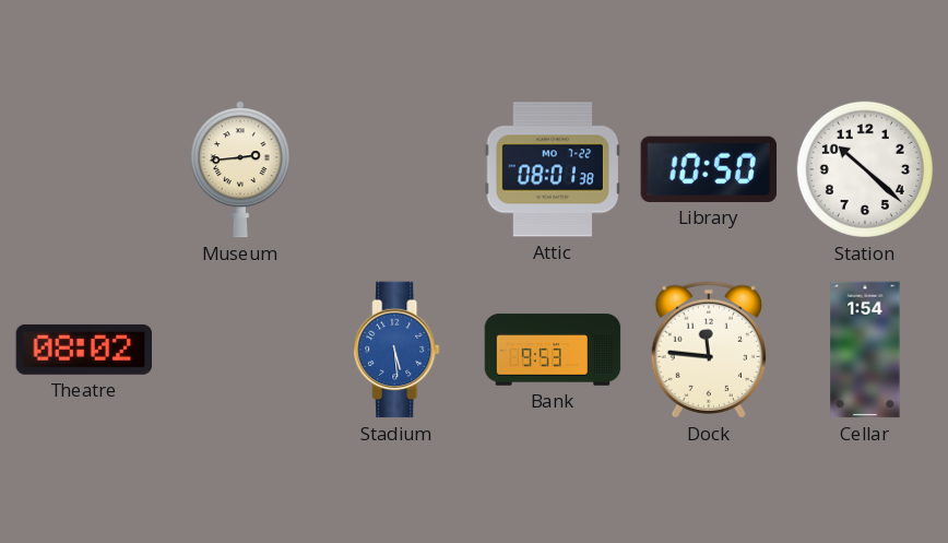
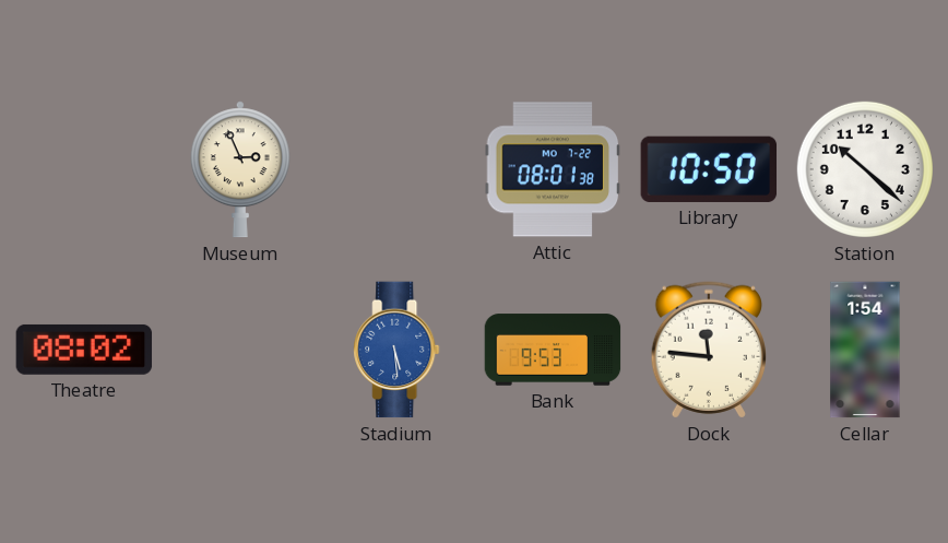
Museum: 2:44 -> 2:56 (240, 169)
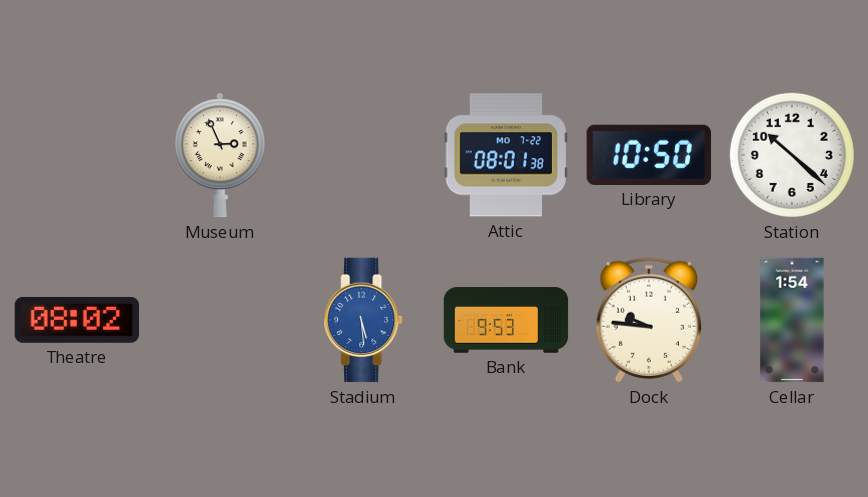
Dock: 11:46 -> 9:46 (648, 320)
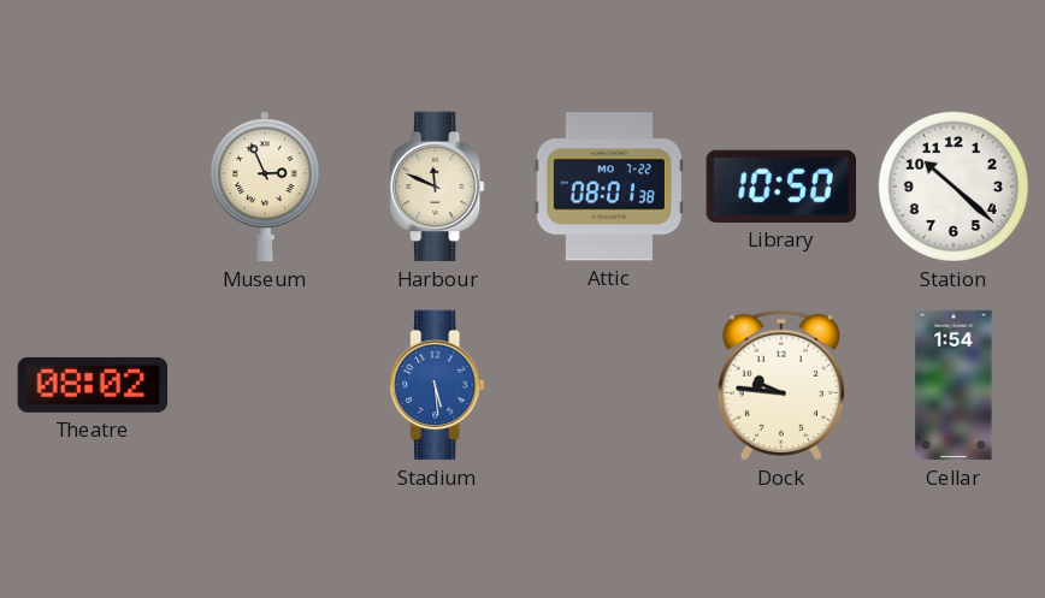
Harbour: none -> 11:49 (437, 186)
Bank: 9:53 -> none (506, 320)
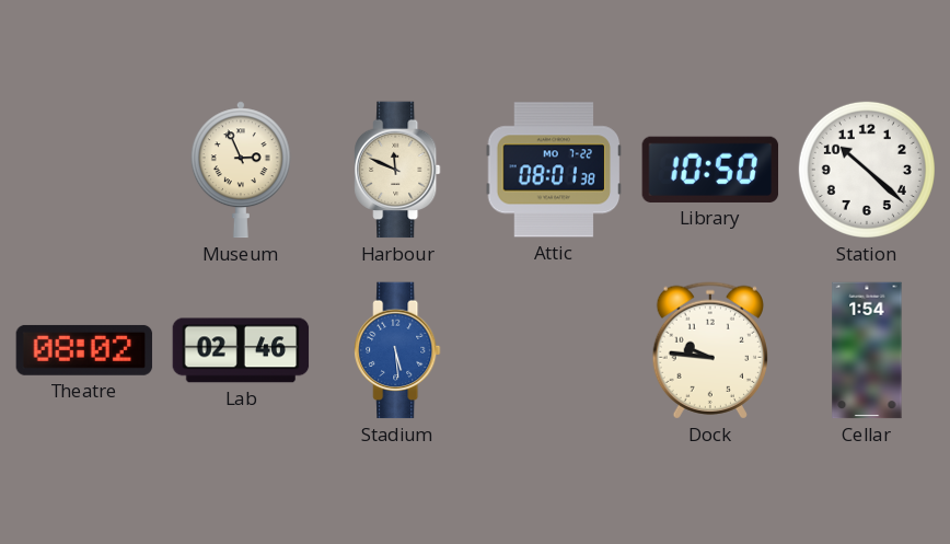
Lab: none -> 02:46 (241, 350)
